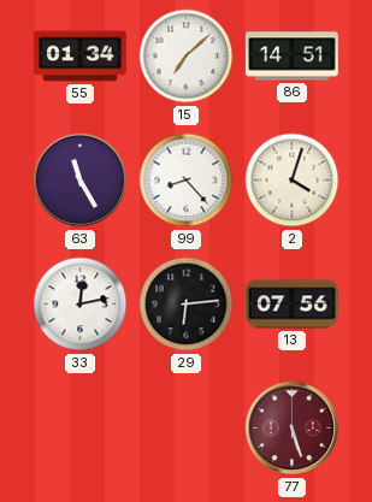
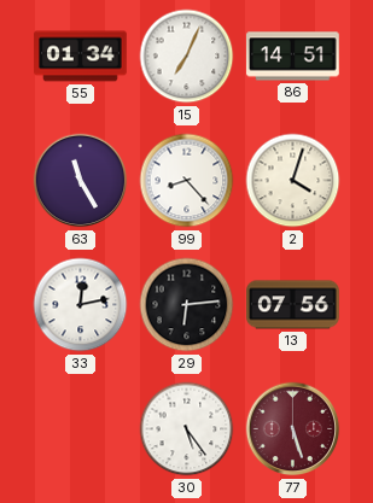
15: 7:08 -> 7:04 (187, 57)
30: none -> 5:24 (187, 429)
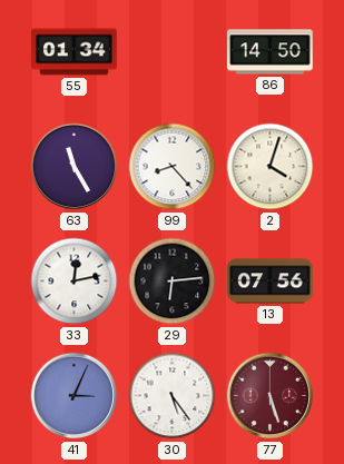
15: 7:04 -> none (187, 57)
86: 14:51 -> 14:50 (271, 52)
41: none -> 3:04 (75, 396)
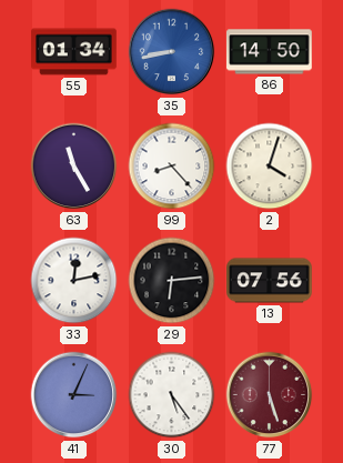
35: none -> 8:43 (172, 52)
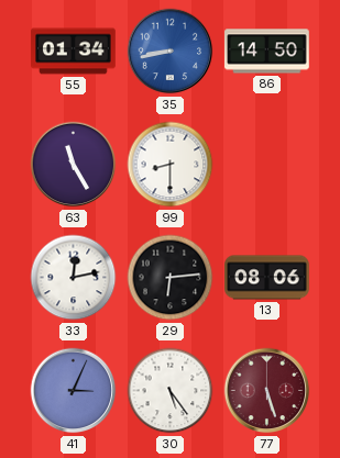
99: 8:23 -> 8:30 (171, 165)
2: 4:03 -> none (270, 167)
13: 07:56 -> 08:06 (267, 278)
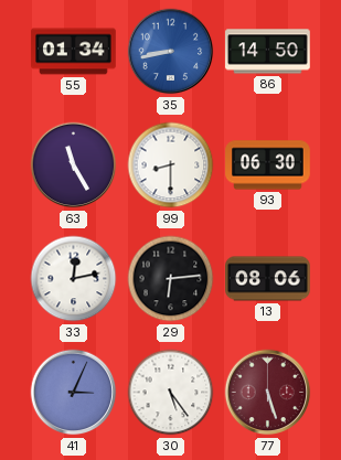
93: none -> 06:30 (268, 165)
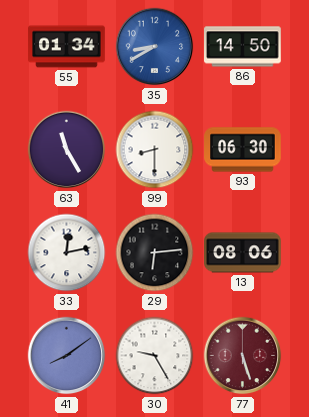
35: 8:43 -> 8:40 (155, 47)
41: 3:04 -> 8:09 (67, 356)
30: 5:24 -> 9:25 (155, 356)
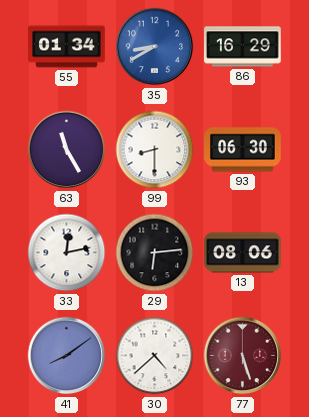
86: 14:50 -> 16:29 (243, 47)
30: 9:25 -> 4:38 (155, 356)
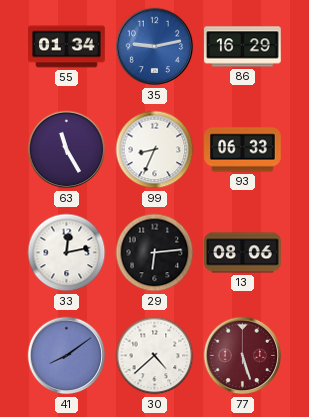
35: 8:40 -> 9:13 (155, 47)
99: 8:30 -> 8:34 (155, 150)
93: 06:30 -> 06:33 (243, 150)
